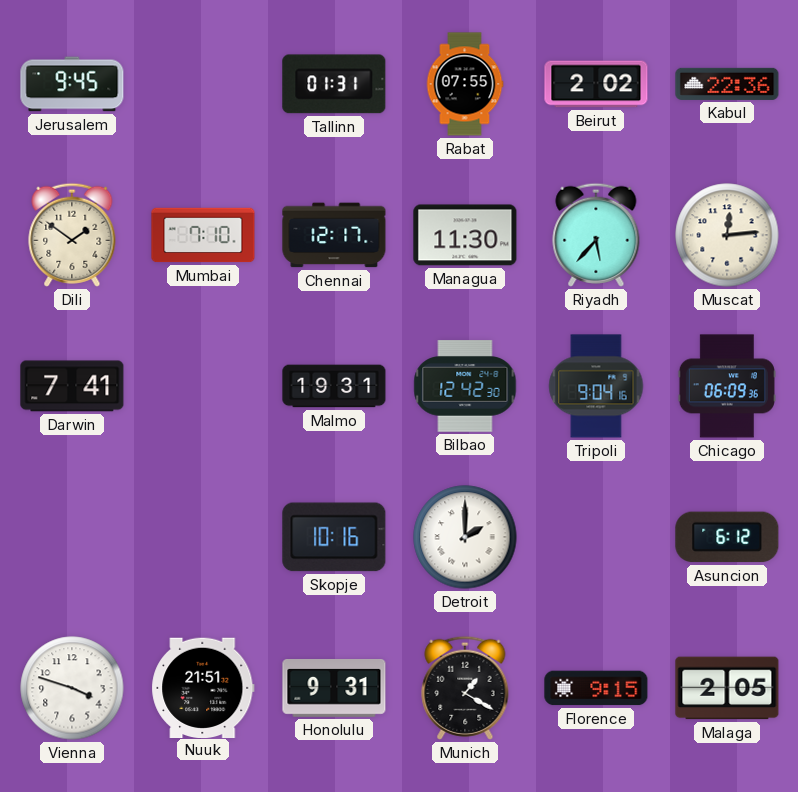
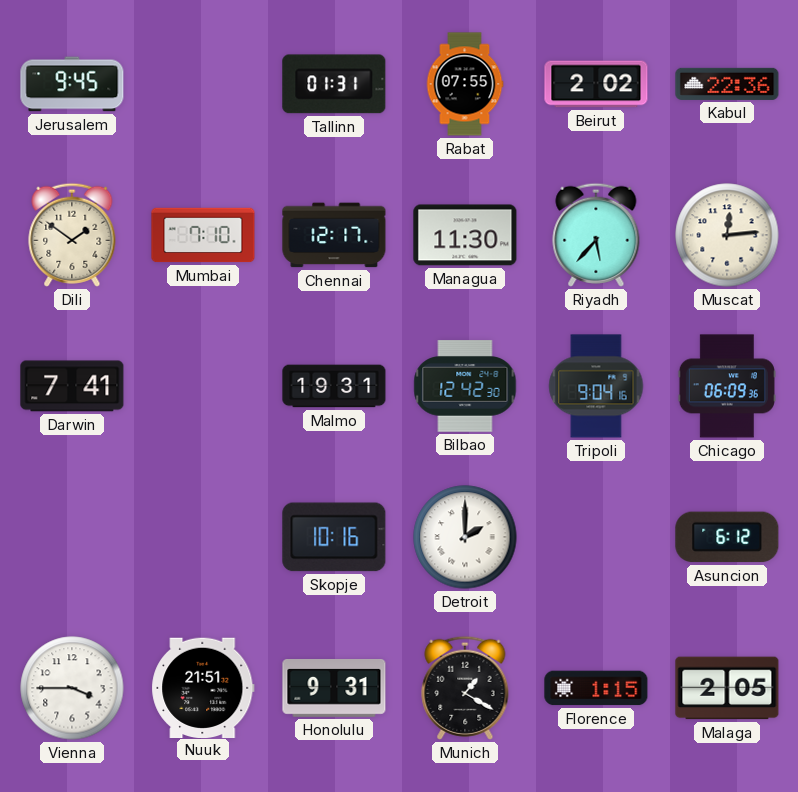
Vienna: 3:48 -> 3:45 (72, 688)
Florence: 9:15 -> 1:15 (596, 688)
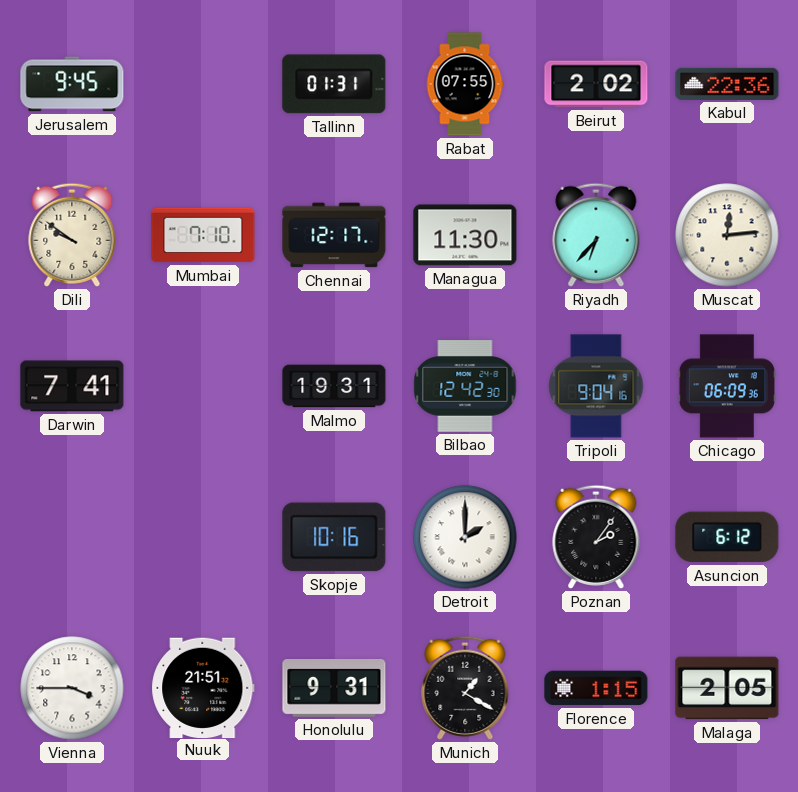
Dili: 1:51 -> 9:51 (72, 235)
Riyadh: 5:37 -> 6:37 (596, 235)
Poznan: none -> 2:06 (596, 537)
